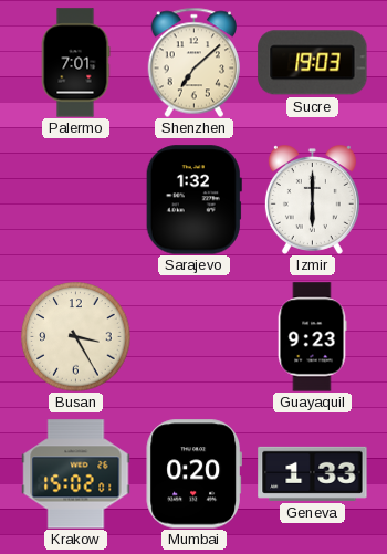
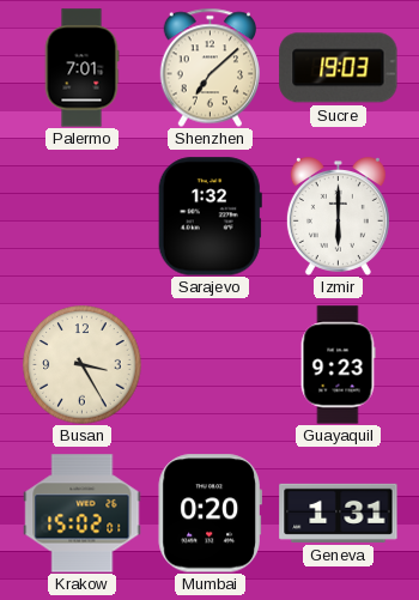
Geneva: 1:33 -> 1:31 (339, 513)
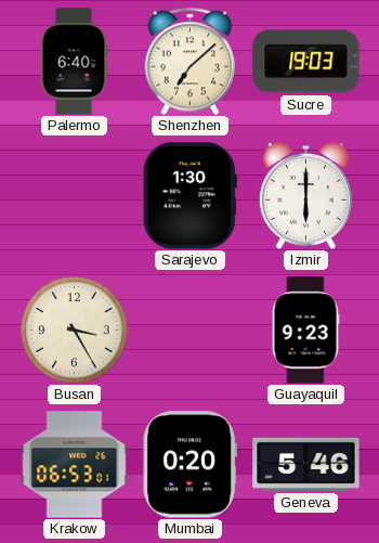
Palermo: 7:01 -> 6:40 (74, 62)
Sarajevo: 1:32 -> 1:30 (190, 196)
Krakow: 15:02 -> 06:53 (75, 465)
Geneva: 1:31 -> 5:46 (306, 464)
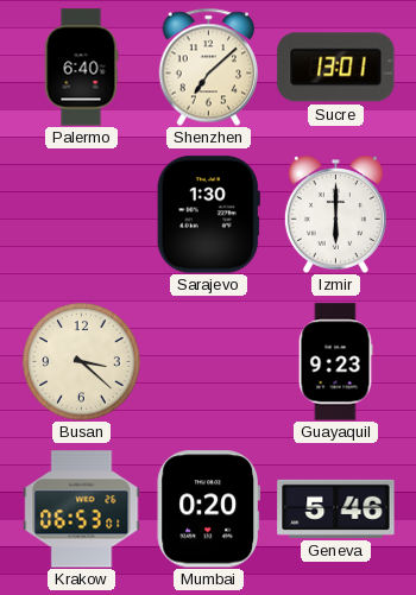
Sucre: 19:03 -> 13:01 (336, 68)
Busan: 3:25 -> 3:22 (82, 362)
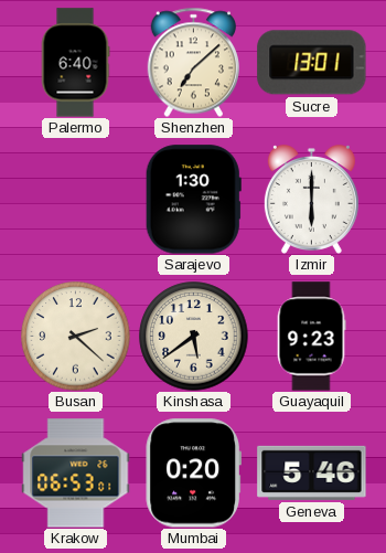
Busan: 3:22 -> 2:22 (76, 337)
Kinshasa: none -> 5:39 (194, 337)
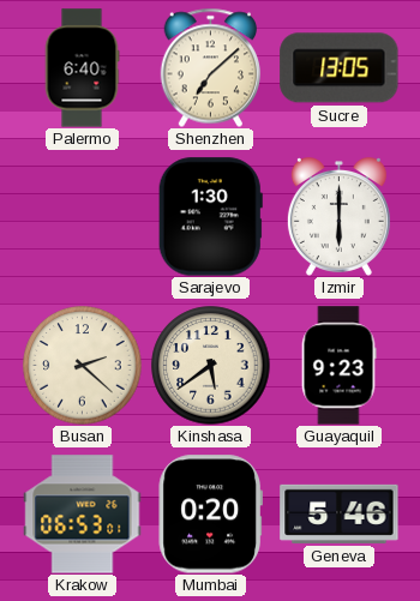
Sucre: 13:01 -> 13:05 (340, 68)
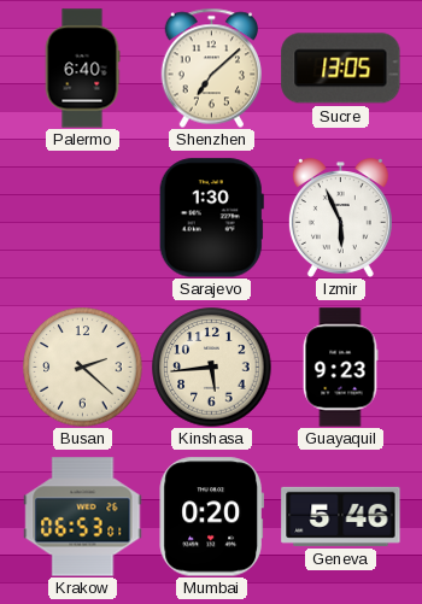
Izmir: 6:00 -> 5:56 (340, 218)
Kinshasa: 5:39 -> 5:44 (212, 368)
